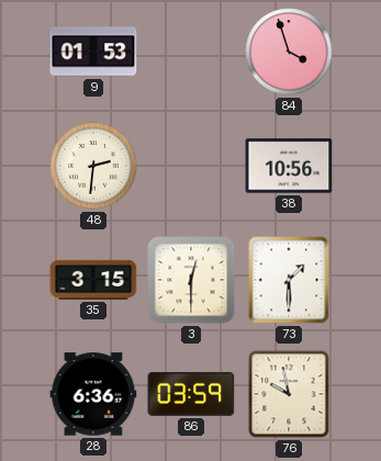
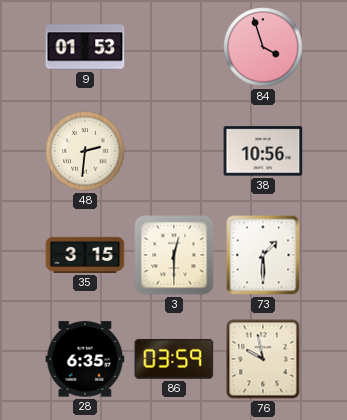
28: 6:36 -> 6:35 (85, 359)
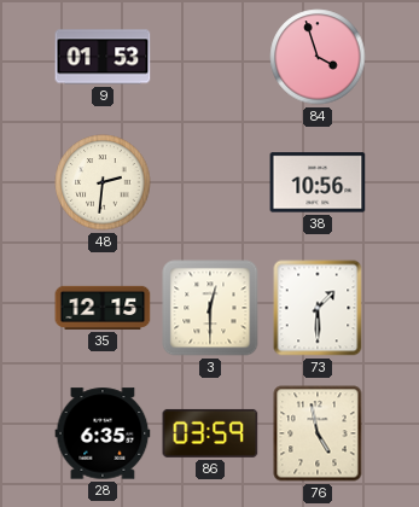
35: 3:15 -> 12:15 (103, 308)
76: 9:58 -> 4:58 (318, 433)
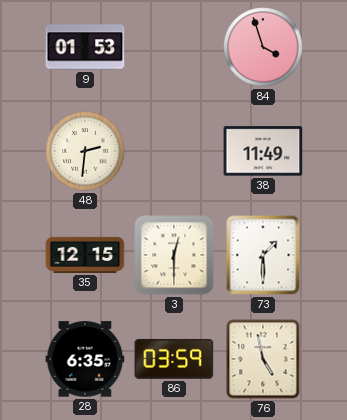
38: 10:56 -> 11:49 (263, 151)
